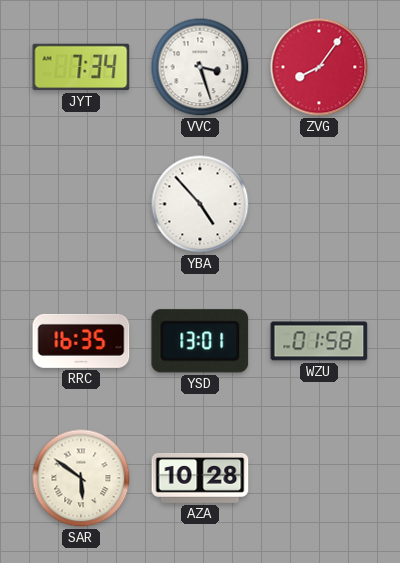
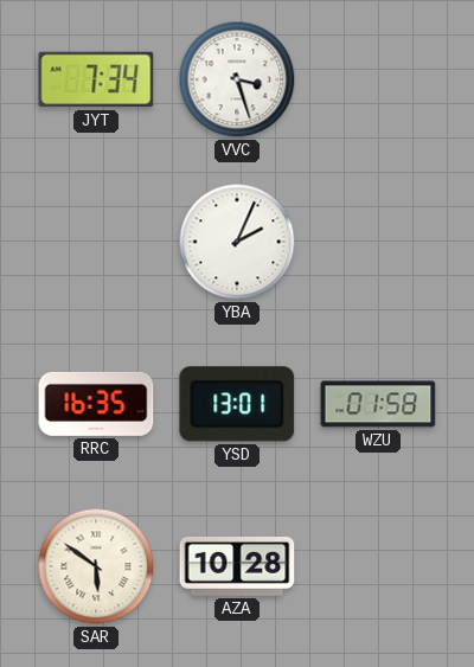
ZVG: 8:06 -> none (319, 67)
YBA: 4:53 -> 2:04 (237, 242)
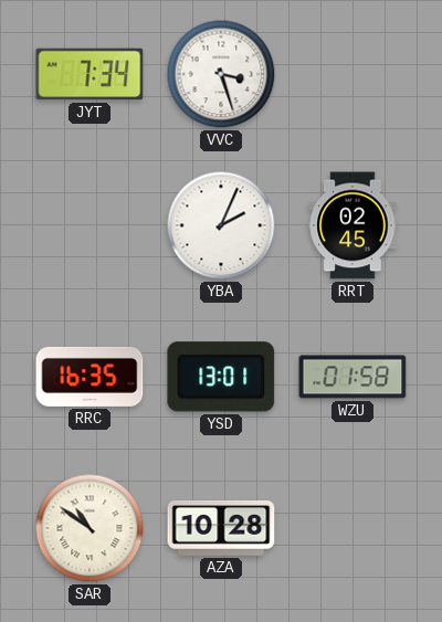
RRT: none -> 02:45 (352, 225)
SAR: 5:51 -> 10:51 (90, 528)
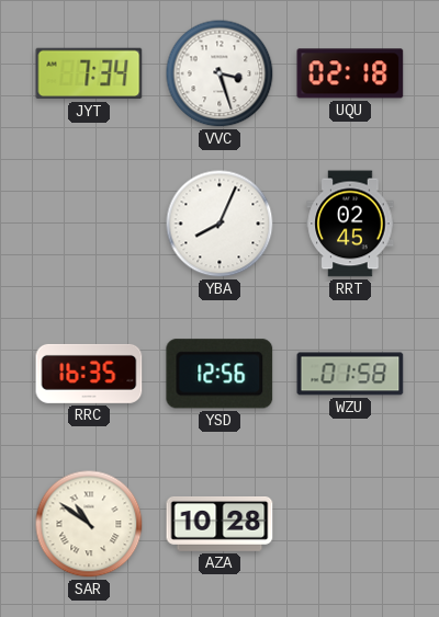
UQU: none -> 02:18 (350, 73)
YBA: 2:04 -> 8:04 (219, 224)
YSD: 13:01 -> 12:56 (219, 374)
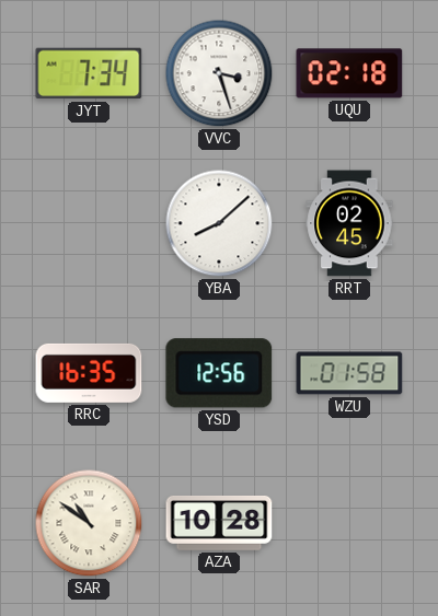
YBA: 8:04 -> 8:08 (219, 223)
